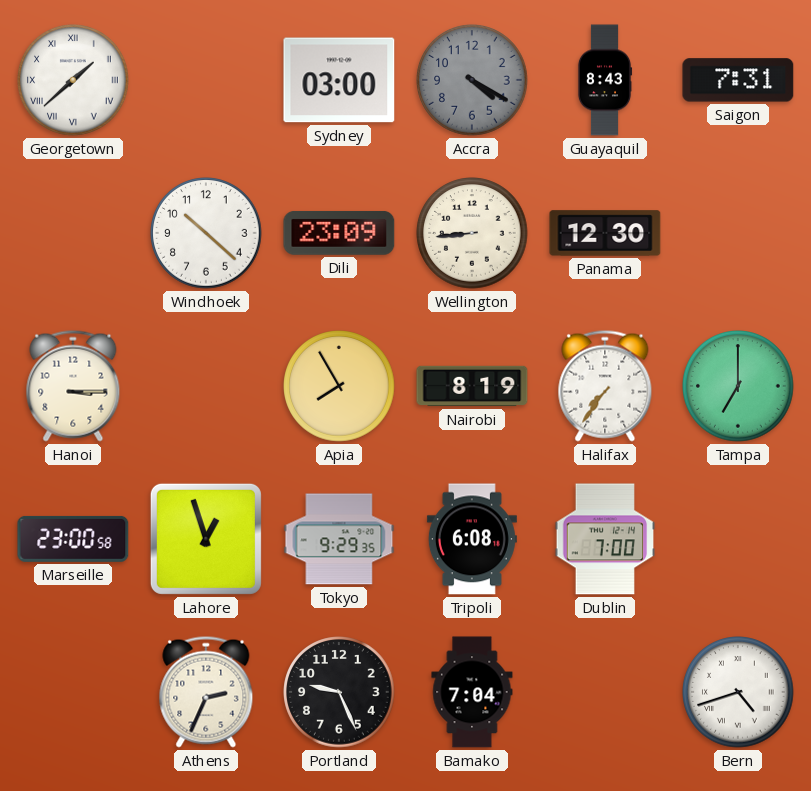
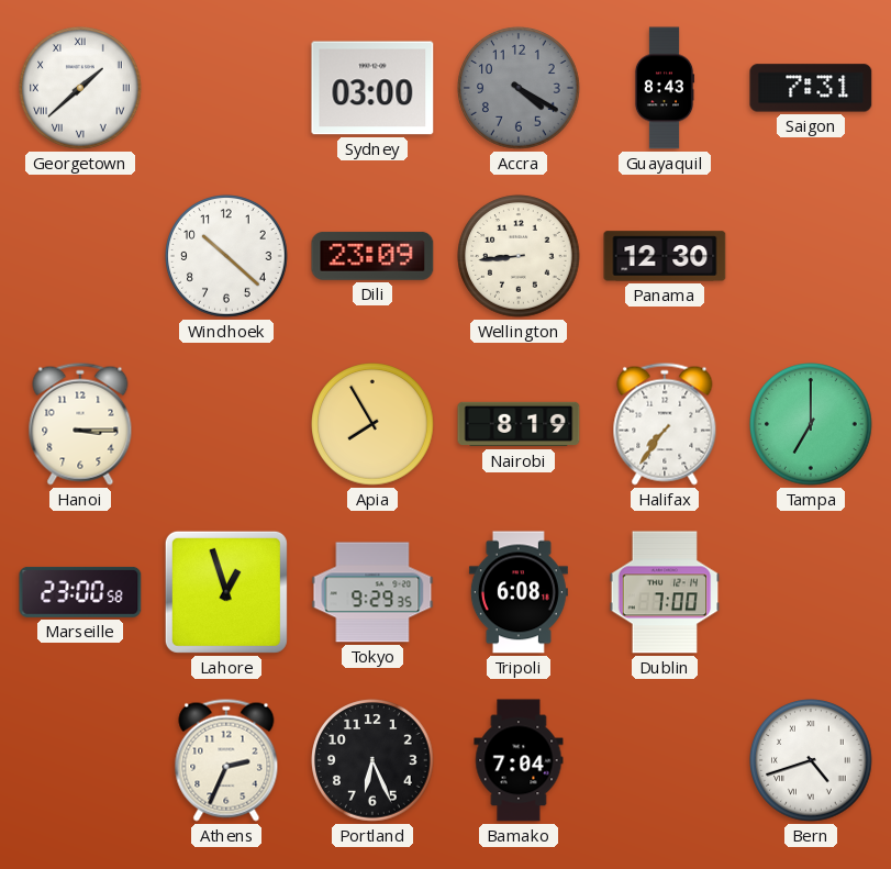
Portland: 9:26 -> 6:26 (372, 760)
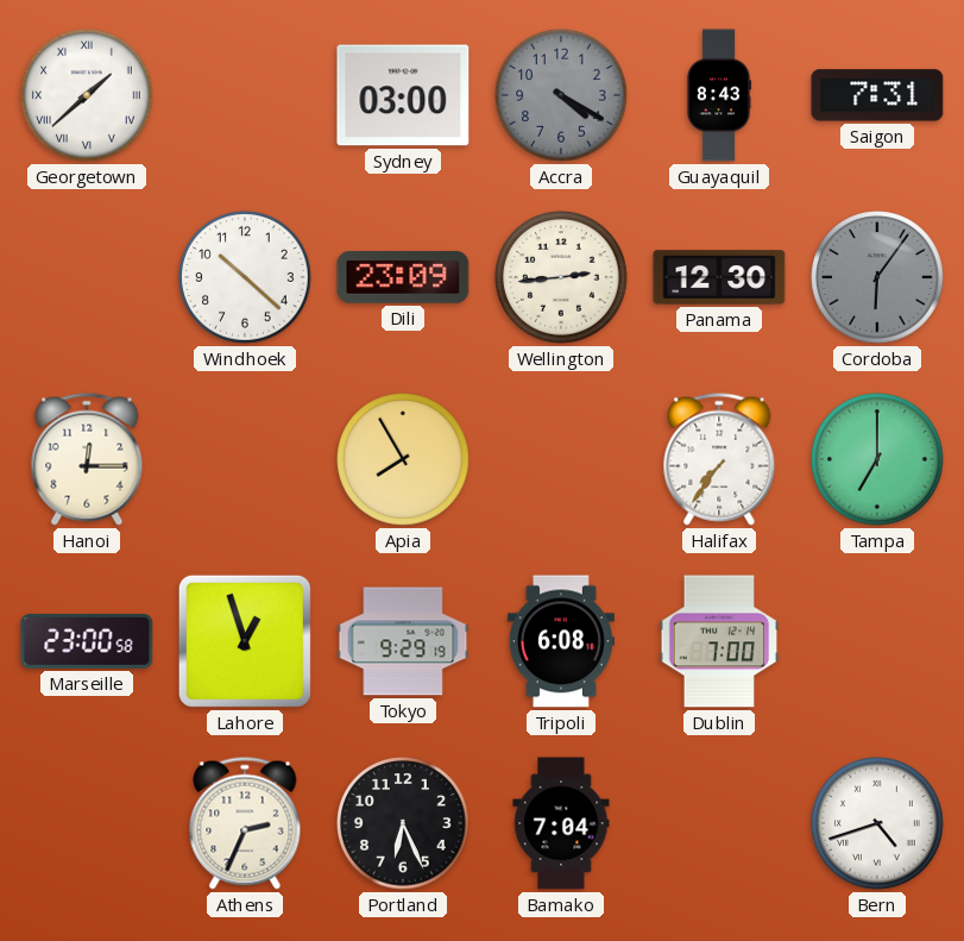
Wellington: 8:44 -> 2:44 (561, 277)
Cordoba: none -> 6:06 (877, 277)
Hanoi: 3:15 -> 12:15 (87, 459)
Nairobi: 8:19 -> none (519, 424)
Tokyo: 9:29:35 -> 9:29:19 (403, 641)
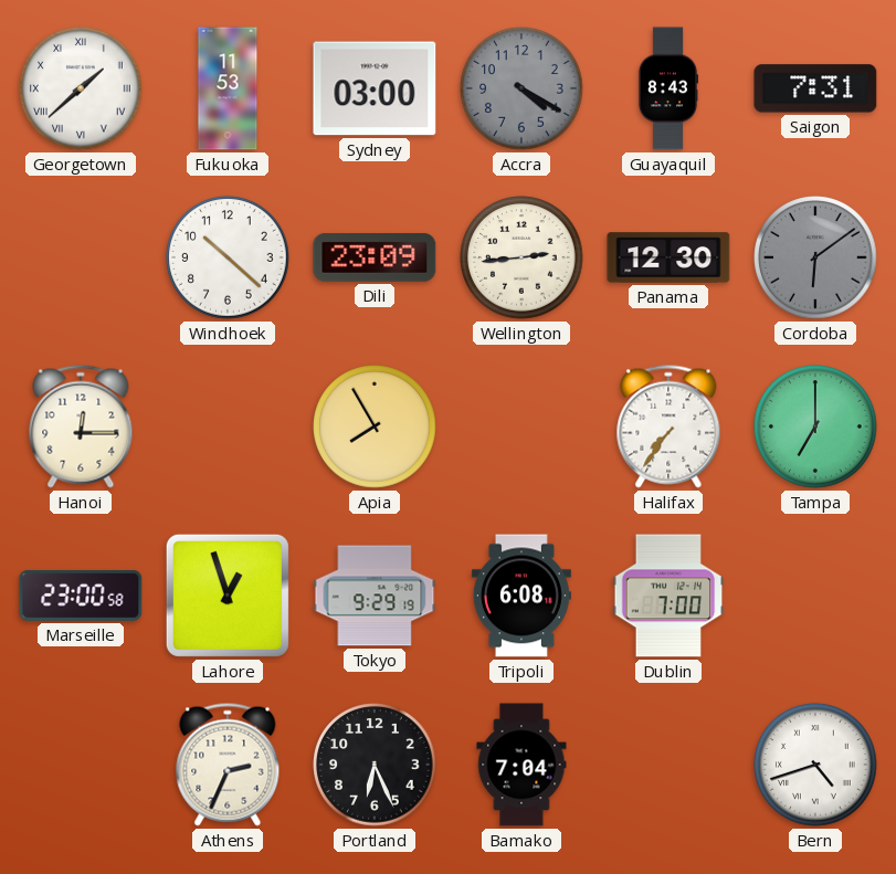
Fukuoka: none -> 11:53 (228, 88)
Cordoba: 6:06 -> 6:09 (815, 257)
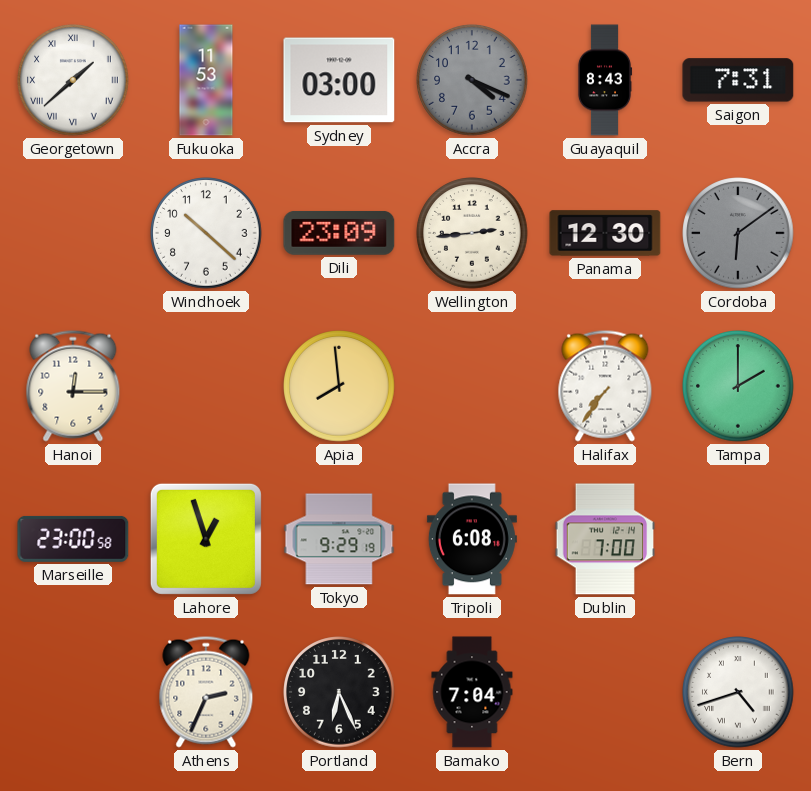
Accra: 4:20 -> 4:19 (472, 80)
Apia: 7:55 -> 7:59 (339, 386)
Tampa: 7:00 -> 2:00 (738, 386)
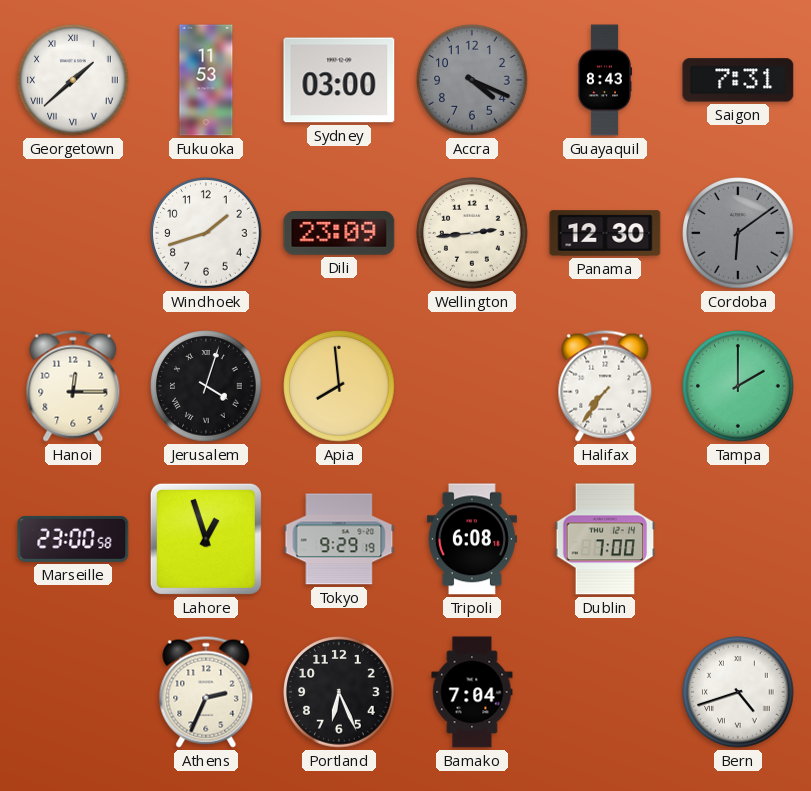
Windhoek: 10:22 -> 1:42 (206, 233)
Jerusalem: none -> 4:03 (206, 386)
